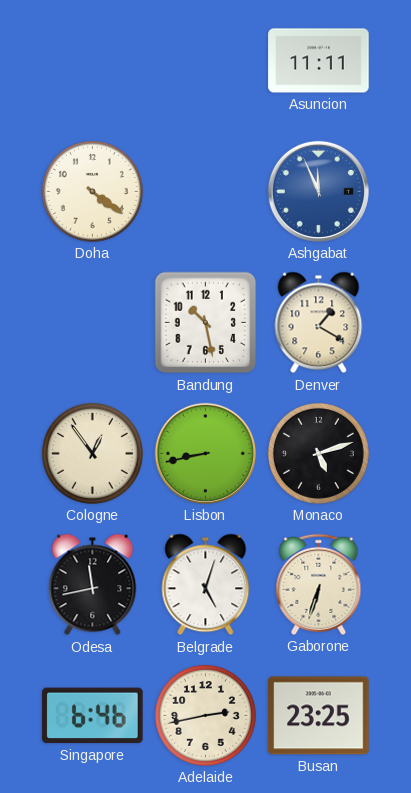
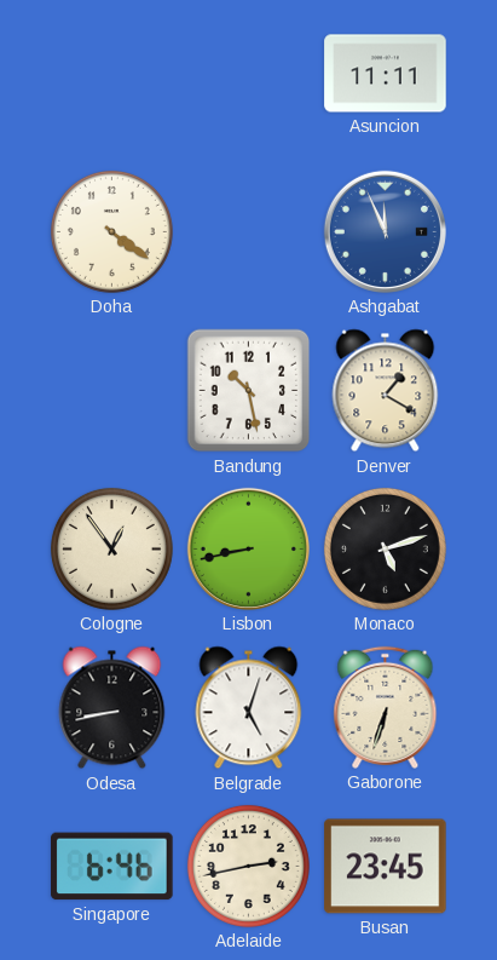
Odesa: 11:43 -> 8:43 (112, 708)
Busan: 23:25 -> 23:45 (386, 867)
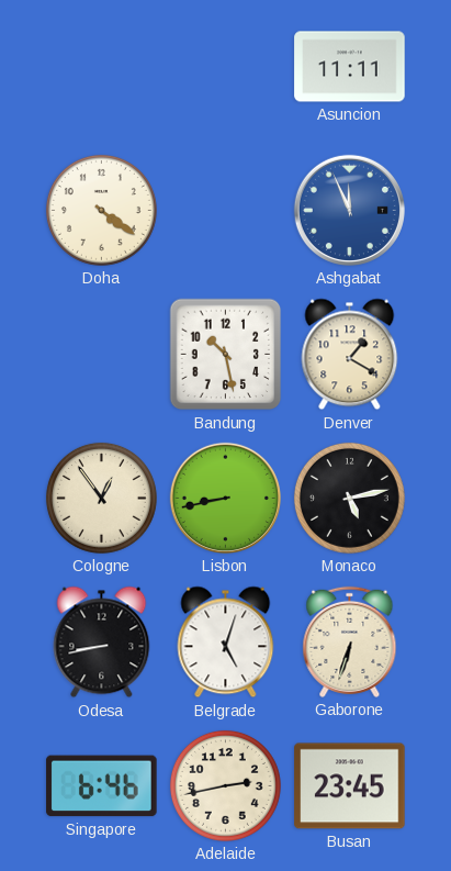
Monaco: 5:12 -> 5:13 (349, 498)
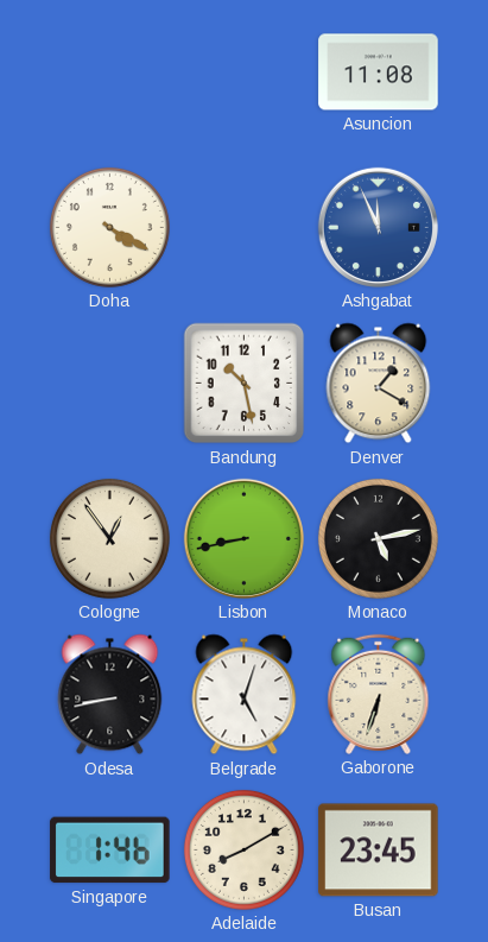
Asuncion: 11:11 -> 11:08 (379, 72)
Doha: 4:21 -> 4:20 (109, 227)
Singapore: 6:46 -> 1:46 (110, 851)
Adelaide: 2:43 -> 8:10 (243, 849)
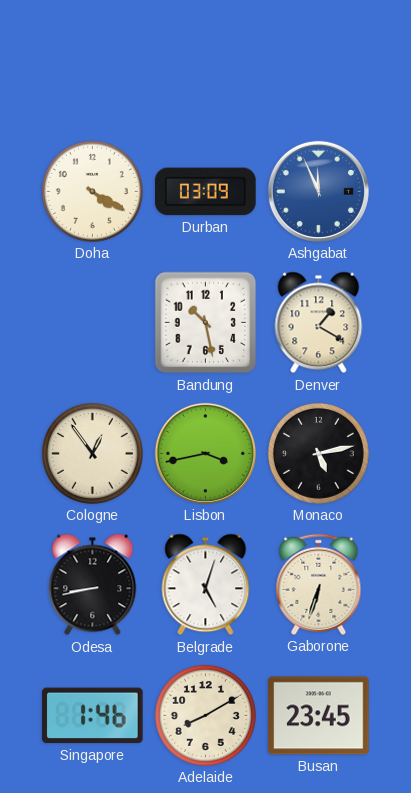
Asuncion: 11:08 -> none (379, 72)
Durban: none -> 03:09 (206, 192)
Lisbon: 8:43 -> 3:43 (205, 453)
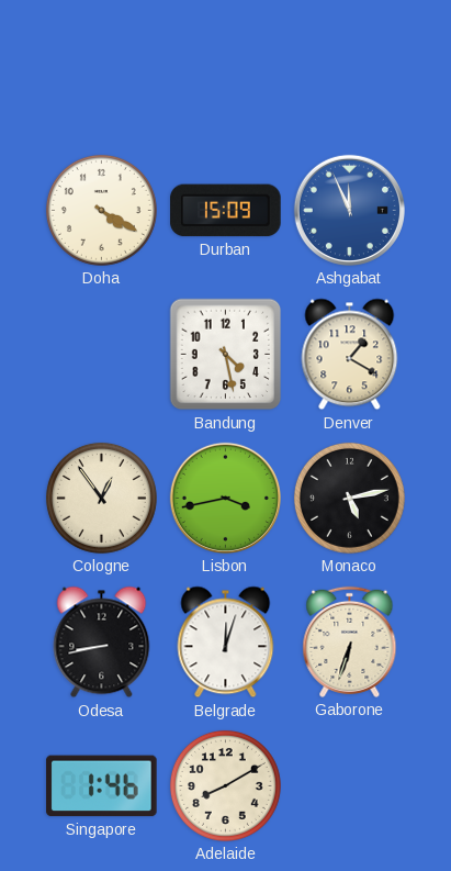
Durban: 03:09 -> 15:09 (226, 211)
Bandung: 10:28 -> 4:28 (226, 355)
Belgrade: 5:03 -> 12:03 (226, 643)
Busan: 23:45 -> none (319, 716)
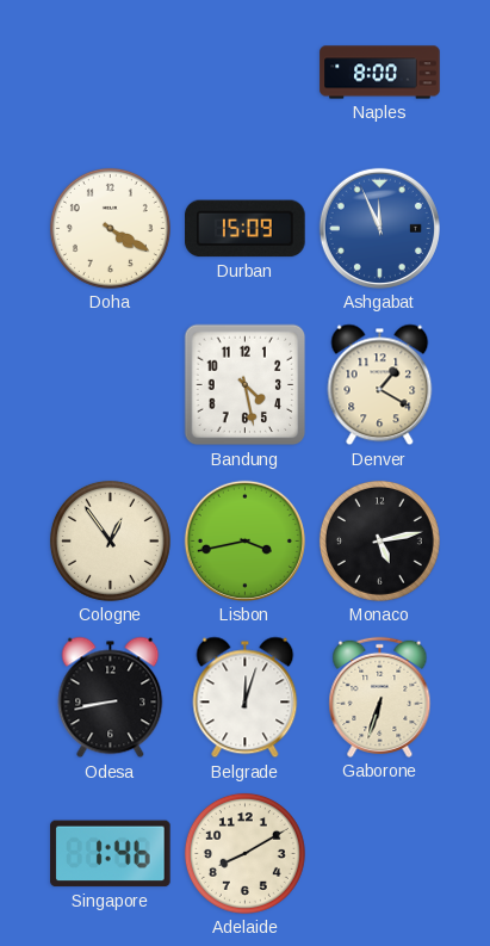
Naples: none -> 8:00 (380, 73)
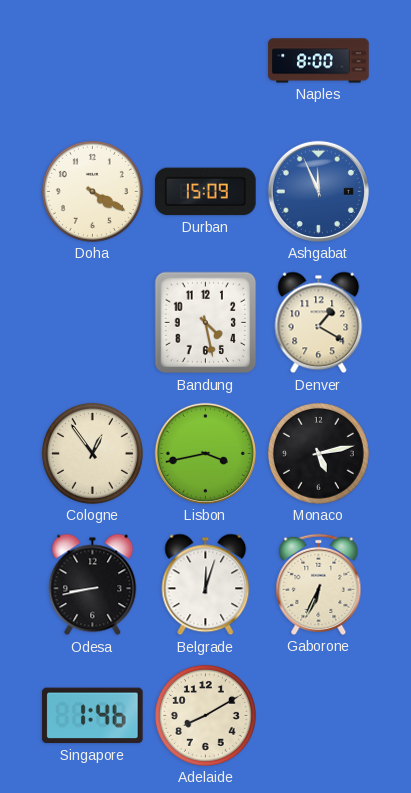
Gaborone: 6:33 -> 6:34 (319, 584)
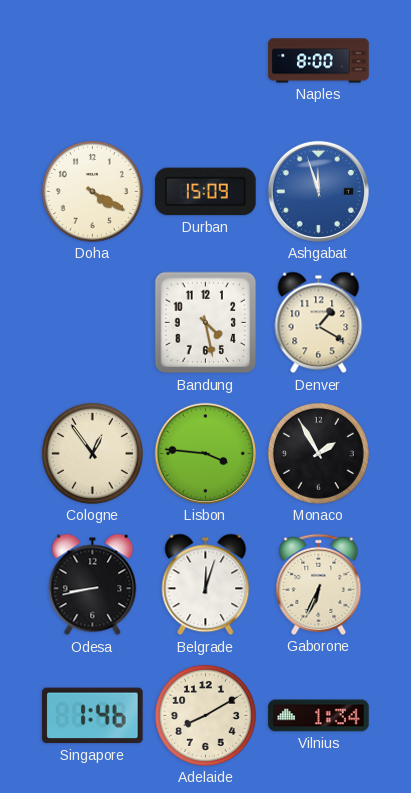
Ashgabat: 11:56 -> 11:57 (318, 191)
Lisbon: 3:43 -> 3:46 (205, 453)
Monaco: 5:13 -> 1:55 (318, 453)
Vilnius: none -> 1:34 (319, 716)
